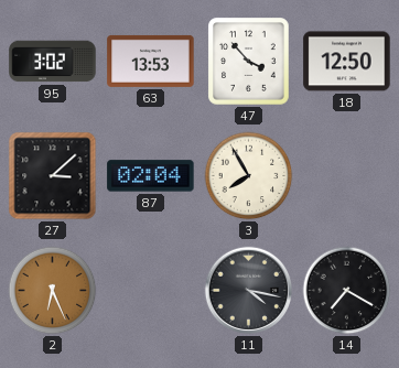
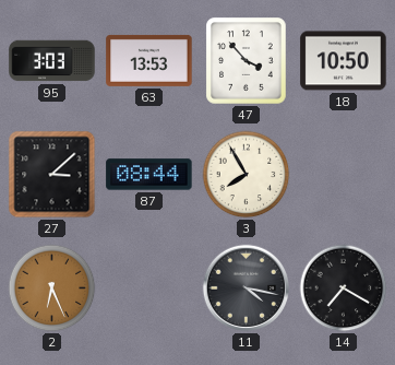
95: 3:02 -> 3:03 (52, 61)
18: 12:50 -> 10:50 (344, 61)
87: 02:04 -> 08:44 (149, 175)
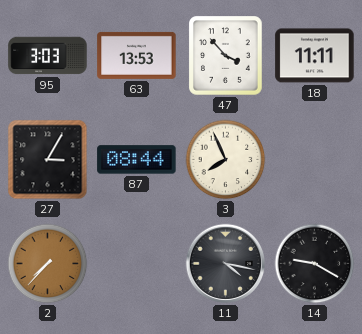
18: 10:50 -> 11:11 (315, 56)
27: 3:08 -> 3:05 (48, 160)
3: 7:55 -> 7:56 (226, 160)
2: 6:26 -> 7:37 (48, 264)
14: 7:20 -> 9:20 (315, 264)
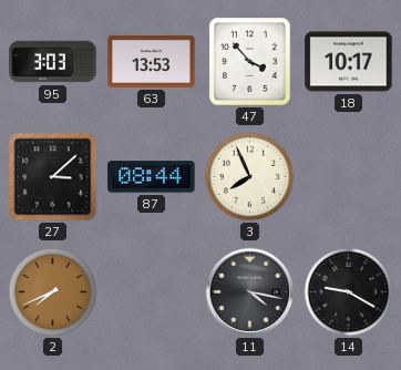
18: 11:11 -> 10:17 (349, 62)
27: 3:05 -> 3:08 (53, 177)
2: 7:37 -> 7:41 (53, 292)
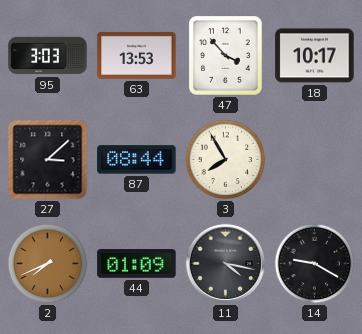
3: 7:56 -> 7:55 (226, 160)
44: none -> 01:09 (137, 264)
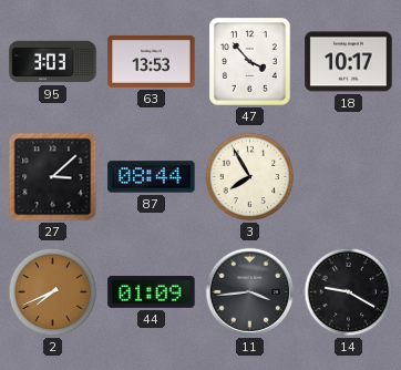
11: 4:17 -> 3:44 (250, 292)
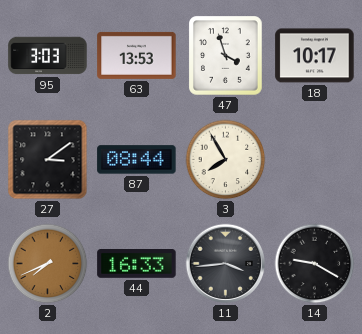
47: 3:53 -> 3:57 (226, 56)
27: 3:08 -> 3:09 (48, 160)
44: 01:09 -> 16:33 (137, 264)
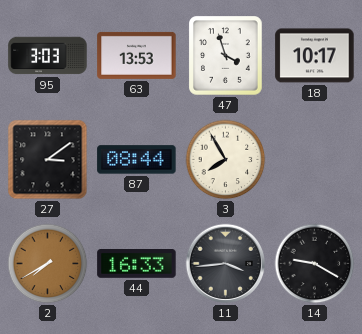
2: 7:41 -> 7:40 (48, 264)
